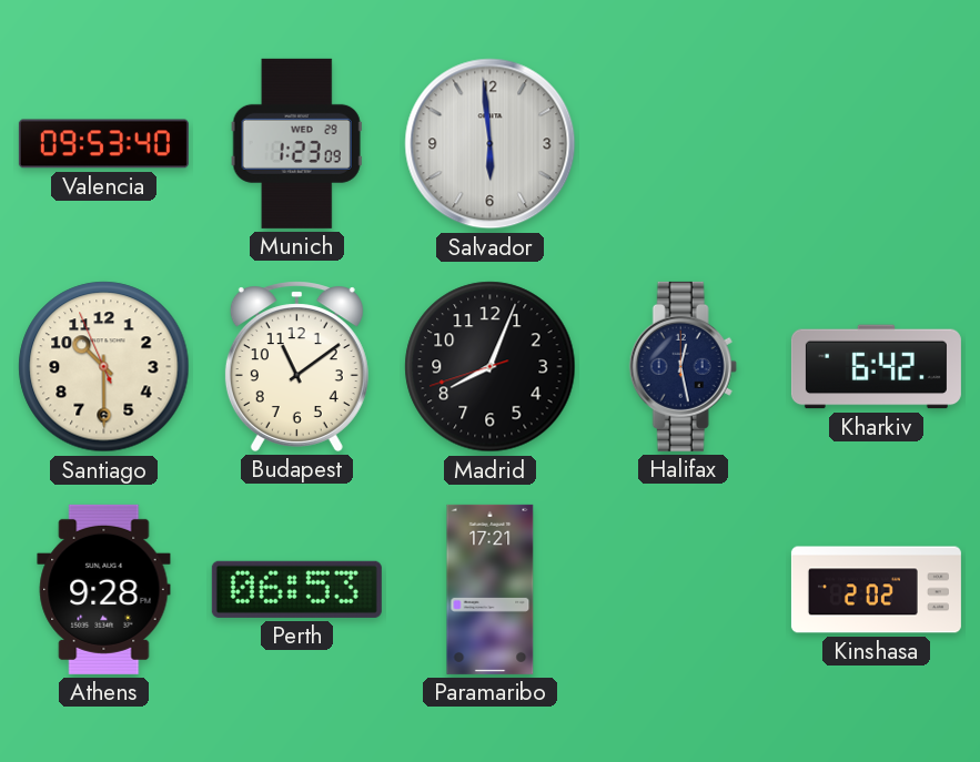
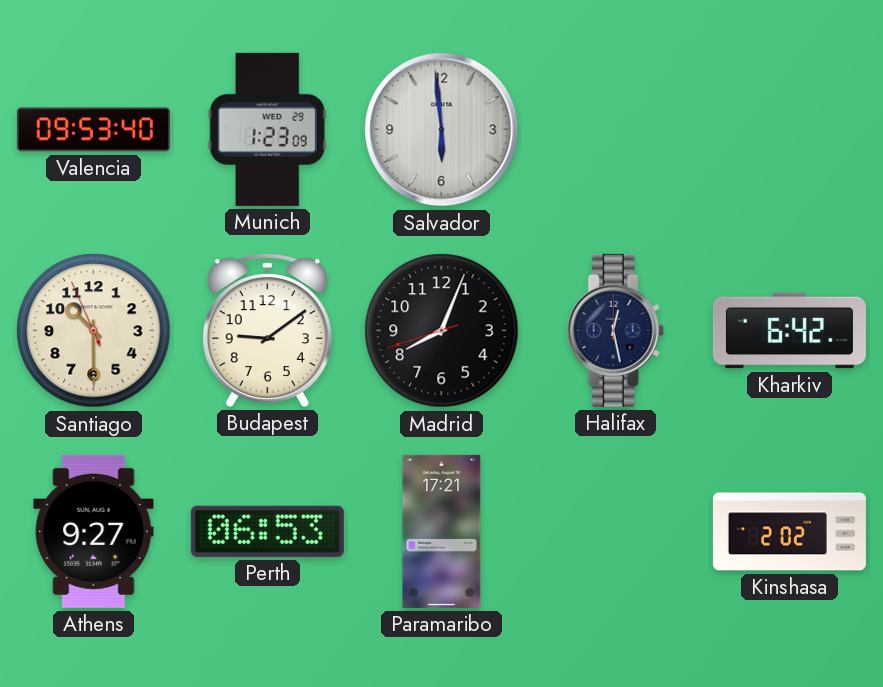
Budapest: 11:09 -> 9:09 (267, 330)
Athens: 9:28 -> 9:27 (94, 531)
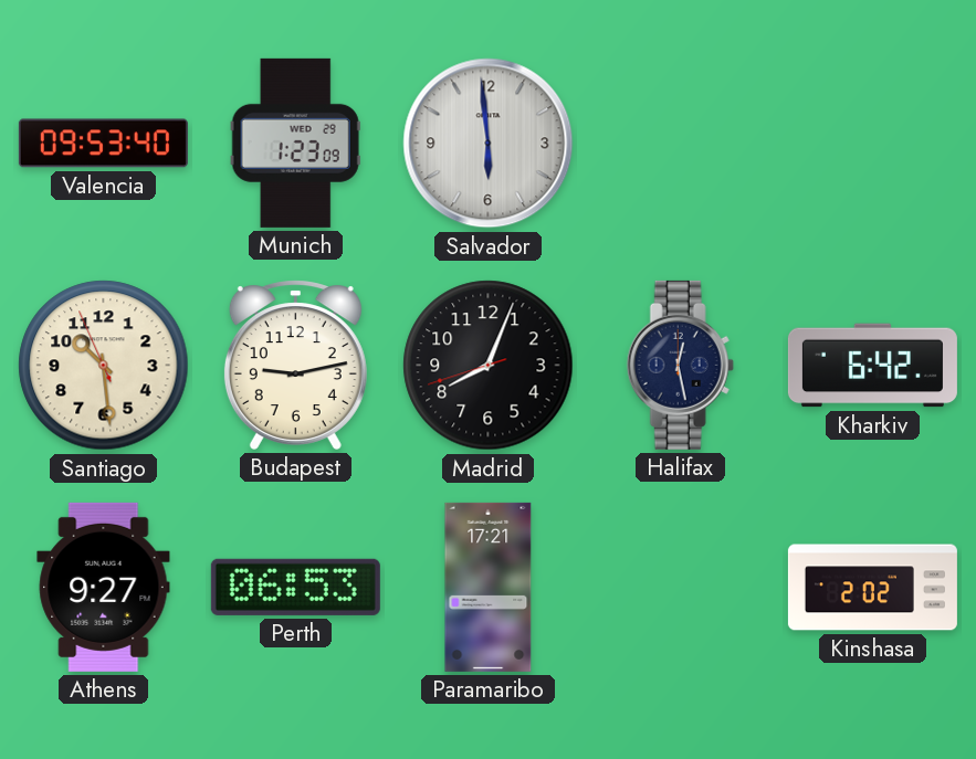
Santiago: 10:29 -> 10:28 (104, 366)
Budapest: 9:09 -> 9:13 (295, 365)
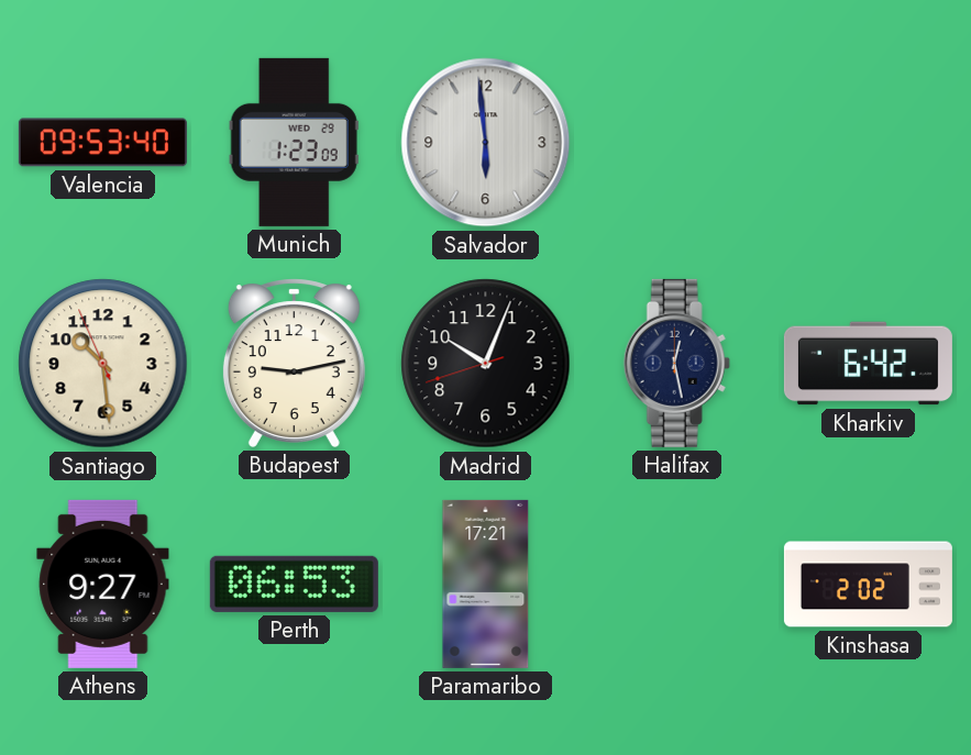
Madrid: 8:03 -> 10:03 (486, 364)
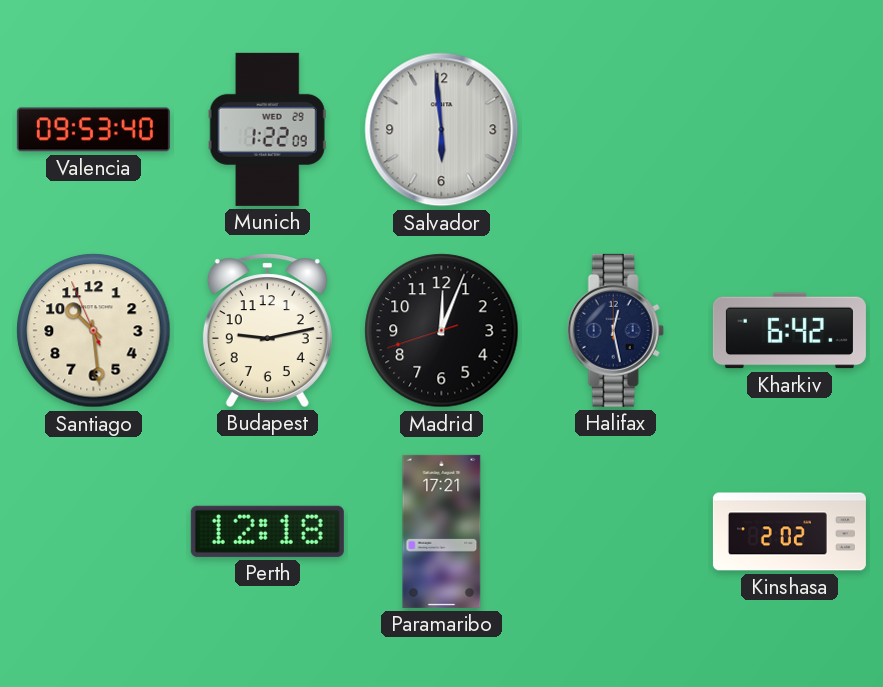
Munich: 1:23 -> 1:22 (267, 129)
Madrid: 10:03 -> 12:03 (442, 331)
Athens: 9:27 -> none (103, 584)
Perth: 06:53 -> 12:18 (267, 531)
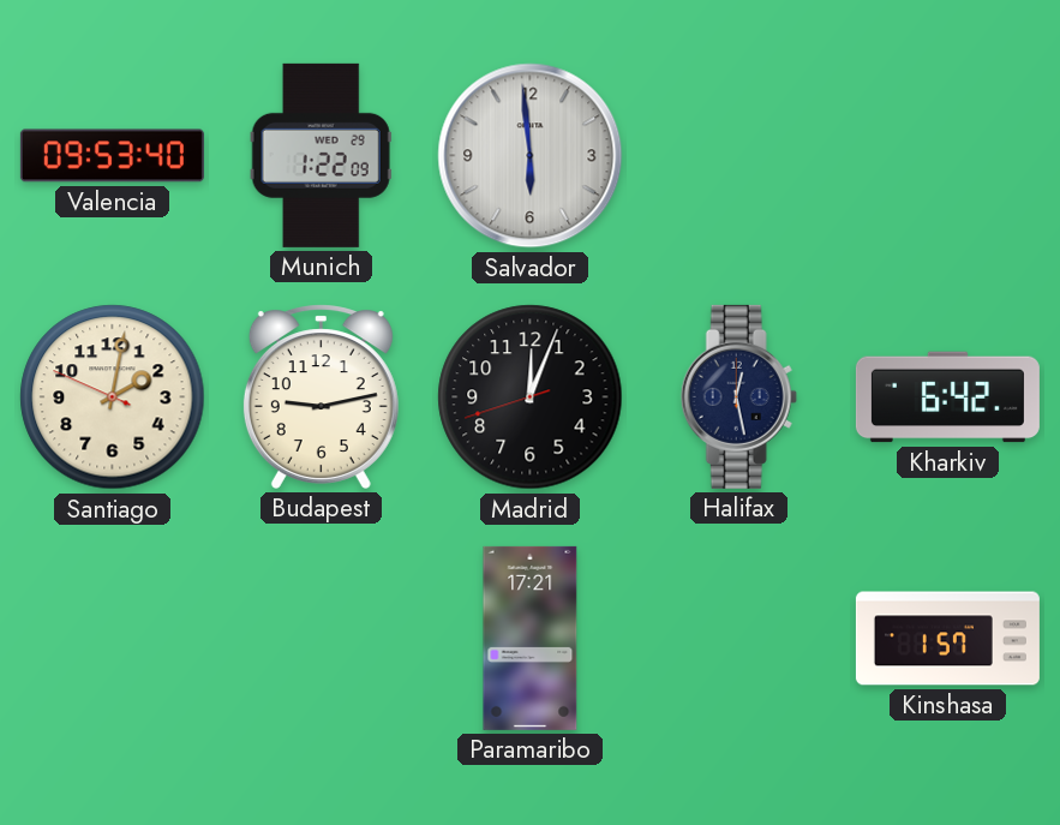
Santiago: 10:28 -> 2:01 (113, 397)
Perth: 12:18 -> none (267, 531)
Kinshasa: 2:02 -> 1:57 (947, 639)
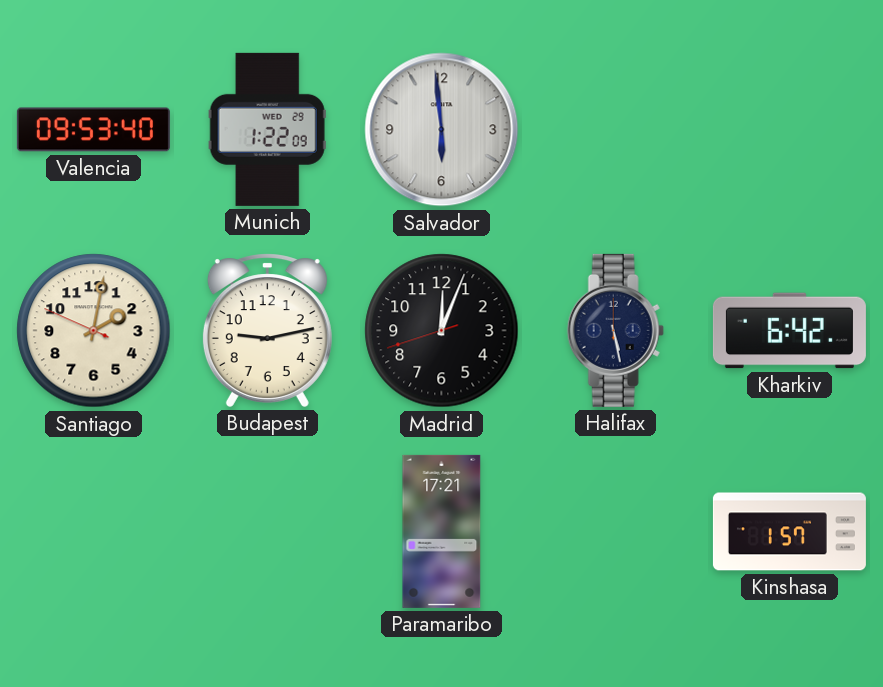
Halifax: 12:28 -> 5:28 (615, 330)
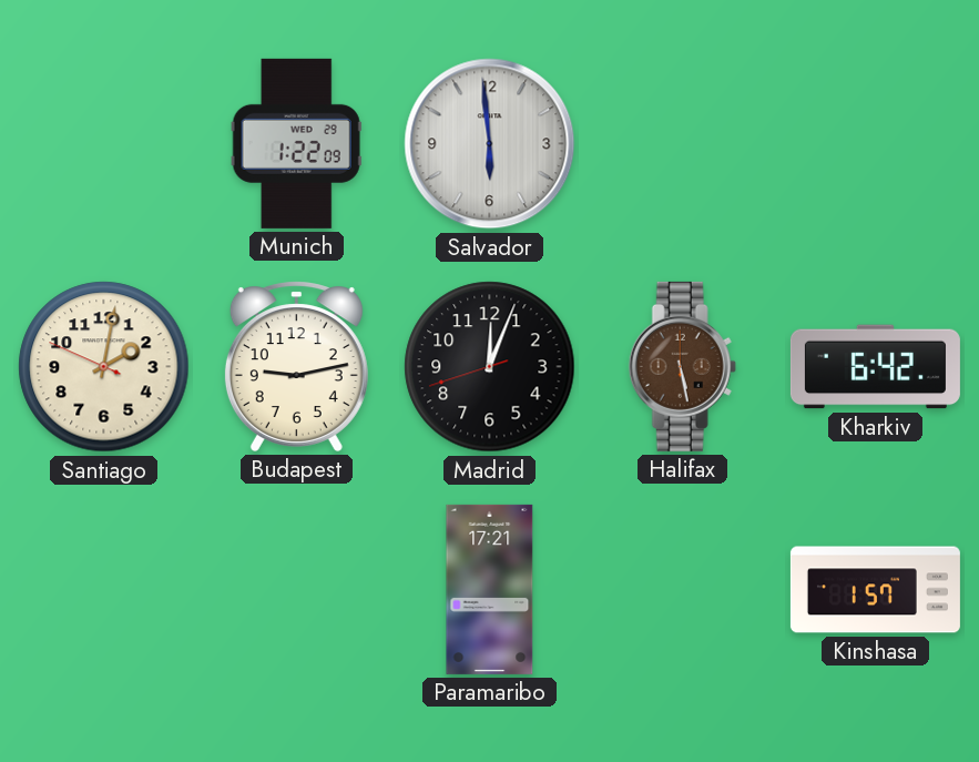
Valencia: 09:53 -> none (93, 130)
Halifax dial: navy -> brown (682, 366)
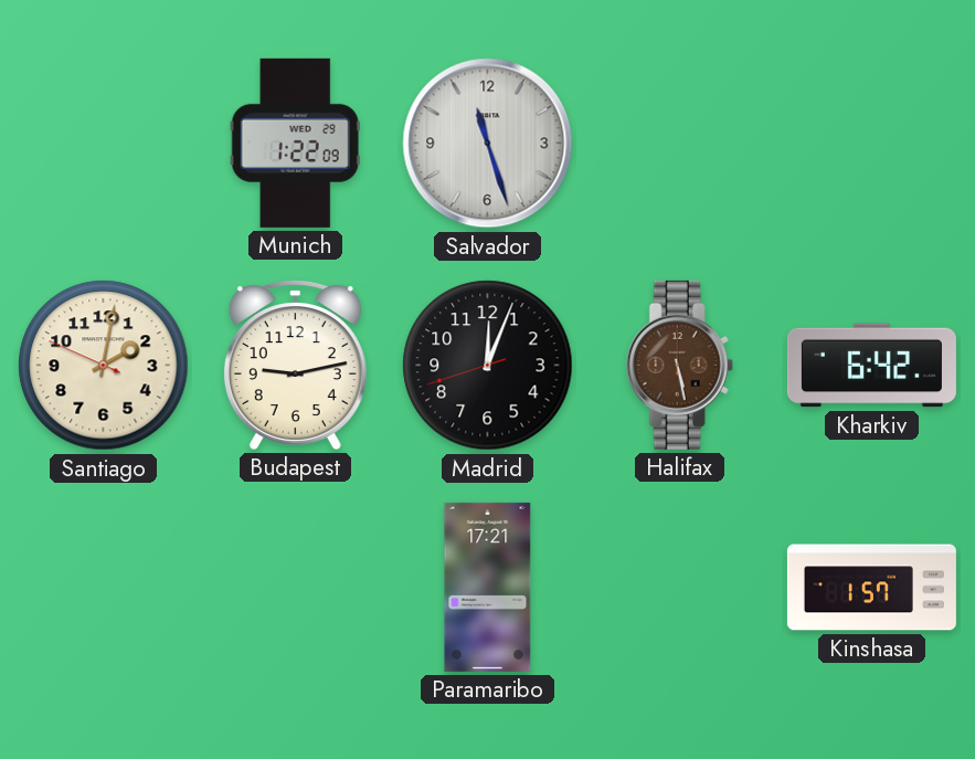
Salvador: 5:59 -> 11:27 (488, 144)
